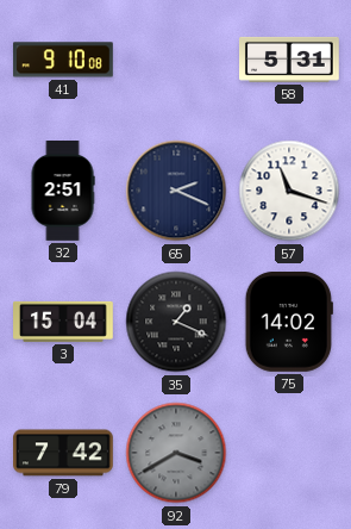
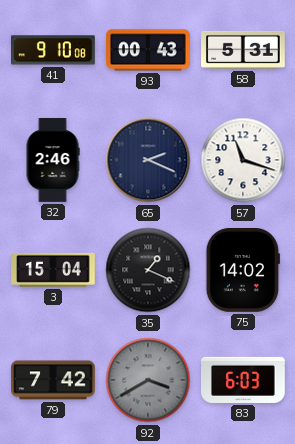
93: none -> 00:43 (149, 50)
32: 2:51 -> 2:46 (53, 161)
83: none -> 6:03 (244, 380)
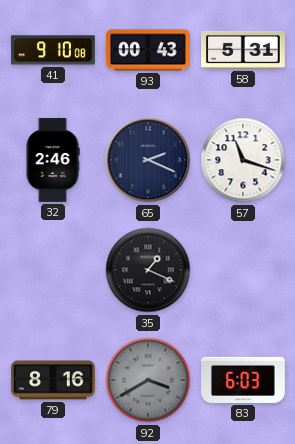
3: 15:04 -> none (54, 270)
75: 14:02 -> none (243, 271)
79: 7:42 -> 8:16 (54, 380)
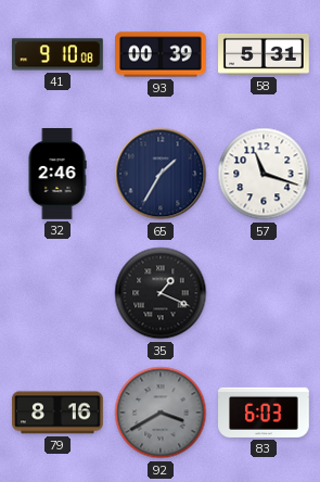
93: 00:43 -> 00:39 (162, 54)
65: 2:19 -> 1:35 (161, 174)
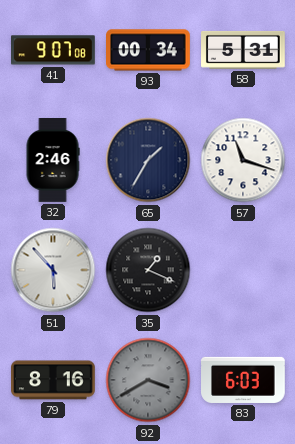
41: 9:10 -> 9:07 (54, 50)
93: 00:39 -> 00:34 (149, 50)
51: none -> 5:53 (53, 270)
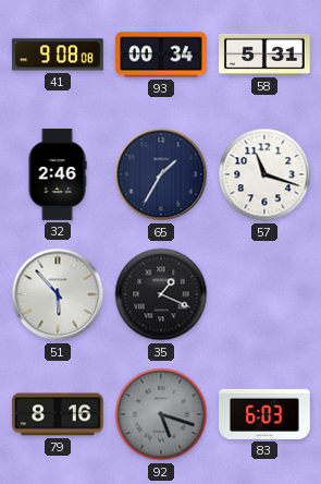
41: 9:07 -> 9:08 (59, 55)
92: 3:40 -> 5:18 (161, 414)
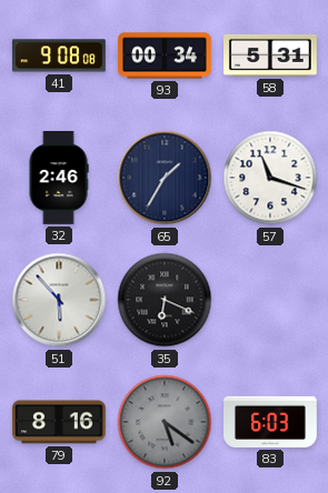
35: 1:19 -> 6:19 (165, 300)
92: 5:18 -> 5:21 (165, 422)
